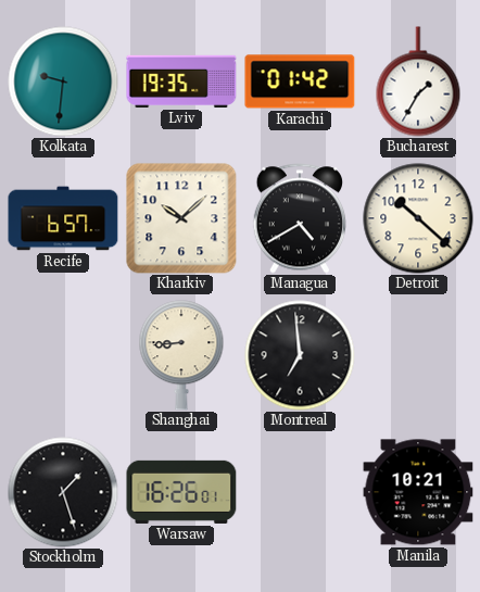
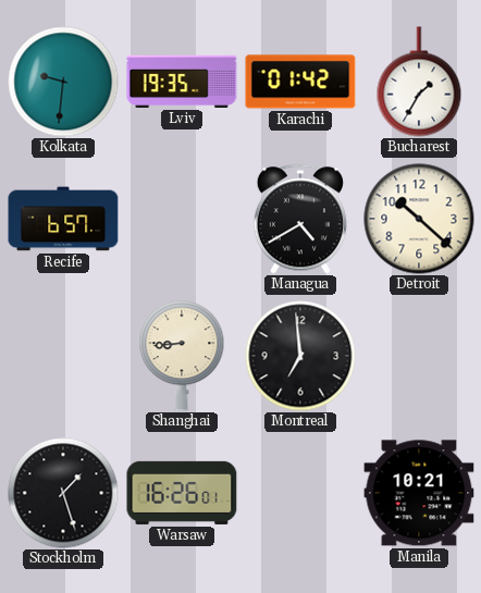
Kharkiv: 10:08 -> none (181, 218)
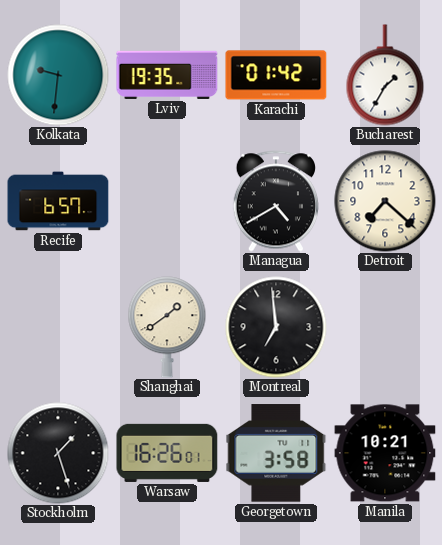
Detroit: 10:22 -> 7:22 (385, 201)
Shanghai: 8:44 -> 1:39 (167, 327)
Georgetown: none -> 3:58 (276, 453)
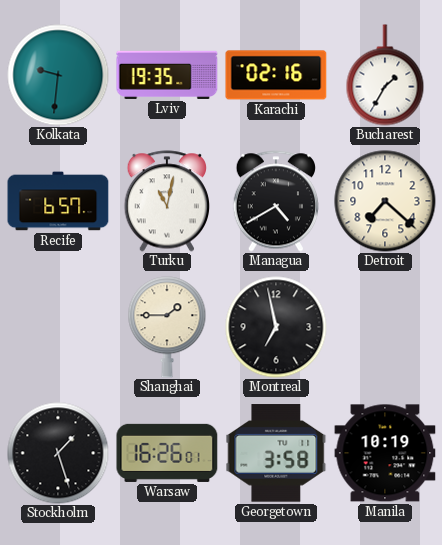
Karachi: 01:42 -> 02:16 (276, 75)
Turku: none -> 11:02 (166, 201)
Shanghai: 1:39 -> 1:45 (167, 327)
Montreal: 6:59 -> 6:58 (276, 327)
Manila: 10:21 -> 10:19 (385, 453)
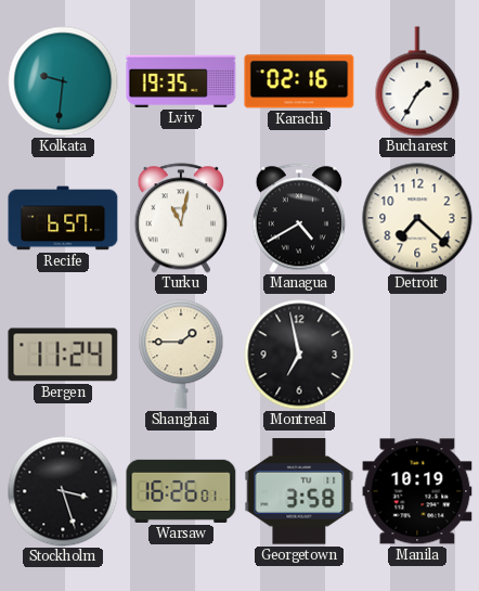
Bergen: none -> 11:24 (63, 355)
Stockholm: 1:27 -> 3:27 (63, 491)
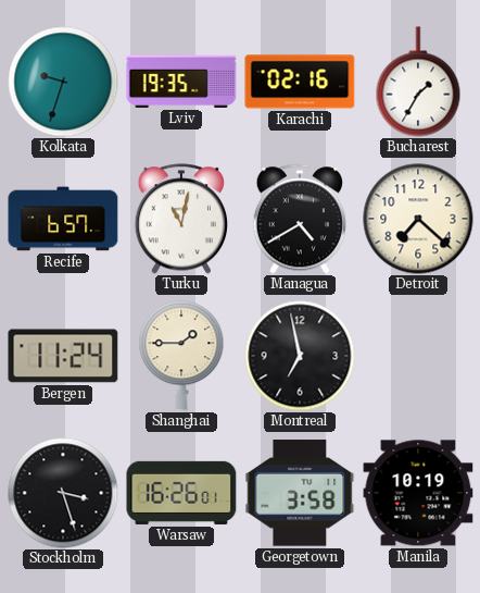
Kolkata: 9:31 -> 9:33 (63, 82)
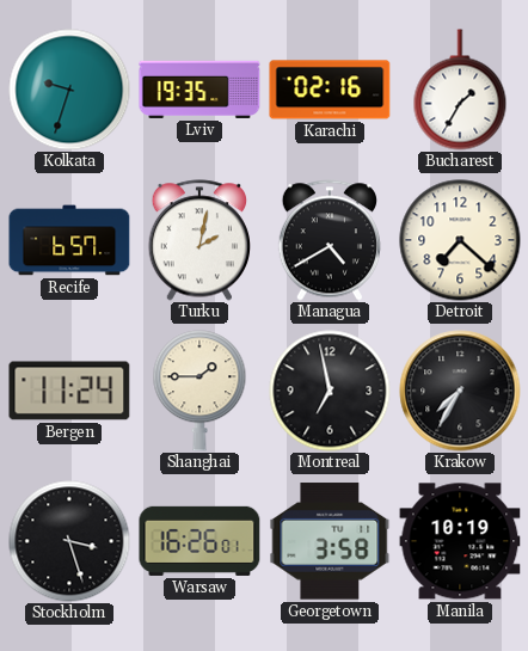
Turku: 11:02 -> 2:02 (198, 240)
Krakow: none -> 7:35 (460, 391)
